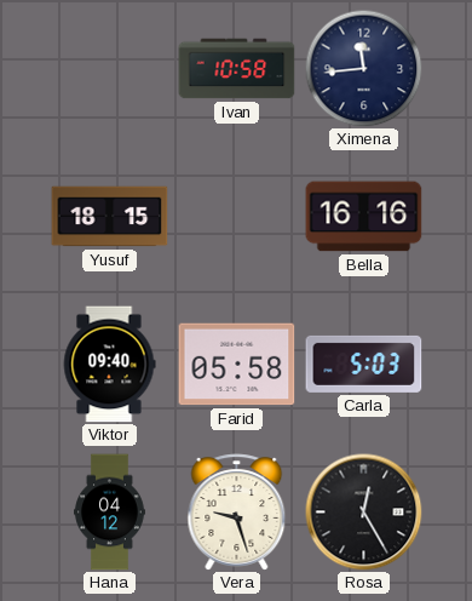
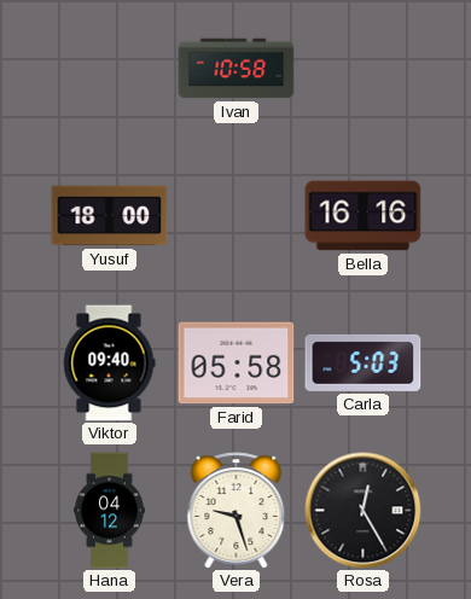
Ximena: 11:44 -> none (363, 68)
Yusuf: 18:15 -> 18:00 (110, 216)
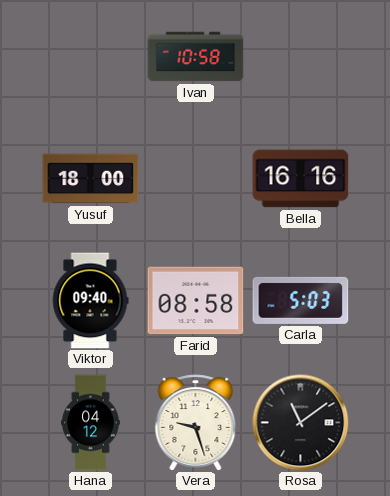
Farid: 05:58 -> 08:58 (196, 301)
Rosa: 12:25 -> 11:09 (301, 423)
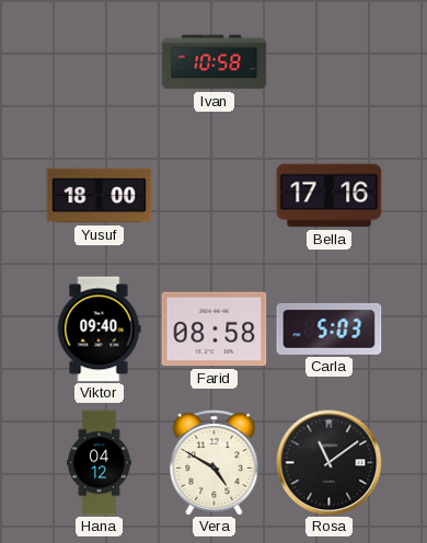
Bella: 16:16 -> 17:16 (330, 196)
Vera: 9:27 -> 4:50 (215, 463)
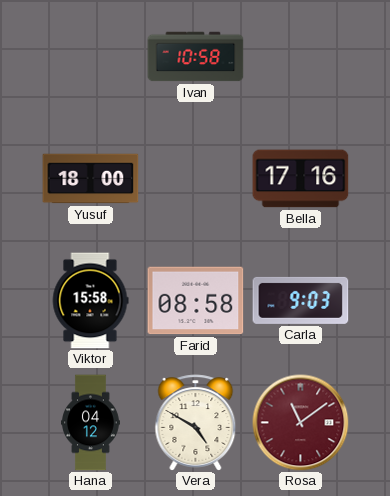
Viktor: 09:40 -> 15:58 (90, 301)
Carla: 5:03 -> 9:03 (301, 300)
Rosa dial: black -> burgundy (301, 423)
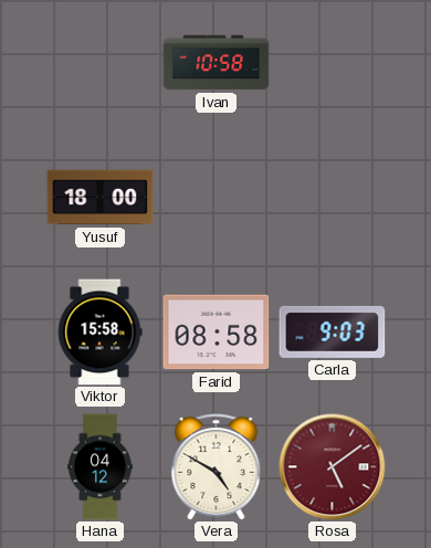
Bella: 17:16 -> none (301, 179)
Rosa: 11:09 -> 5:09 (333, 467)
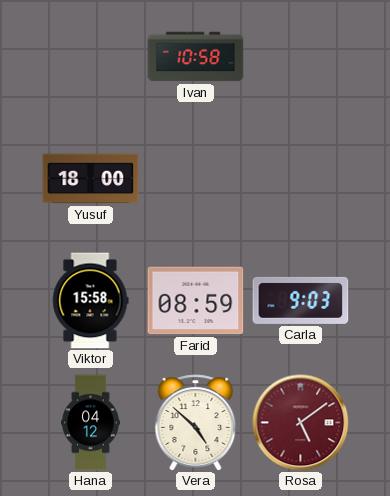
Farid: 08:58 -> 08:59 (196, 301)
Vera: 4:50 -> 4:52 (196, 423)
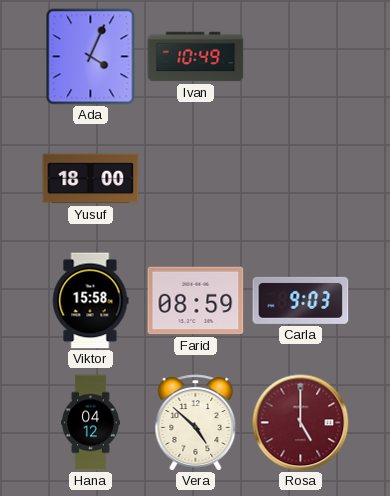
Ada: none -> 4:04 (91, 57)
Ivan: 10:58 -> 10:49 (196, 57)
Rosa: 5:09 -> 5:00 (301, 423)
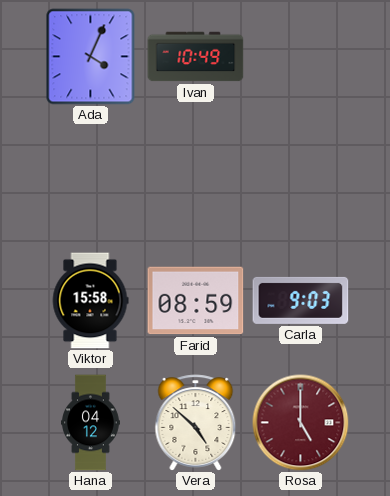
Yusuf: 18:00 -> none (91, 179)
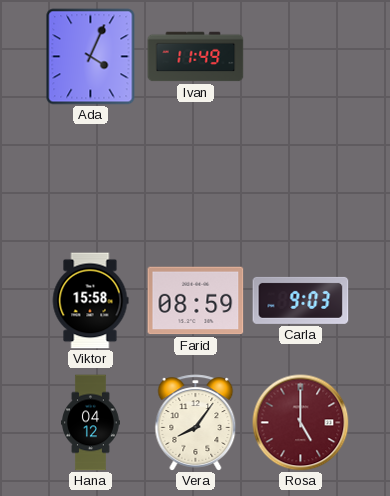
Ivan: 10:49 -> 11:49 (196, 57)
Vera: 4:52 -> 8:06 (196, 423)
